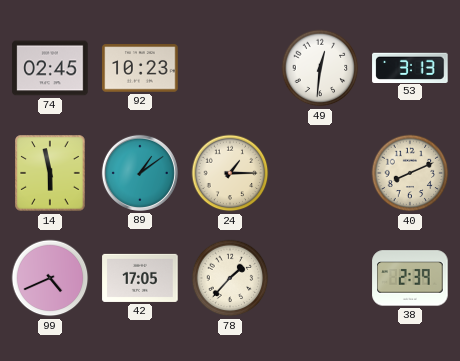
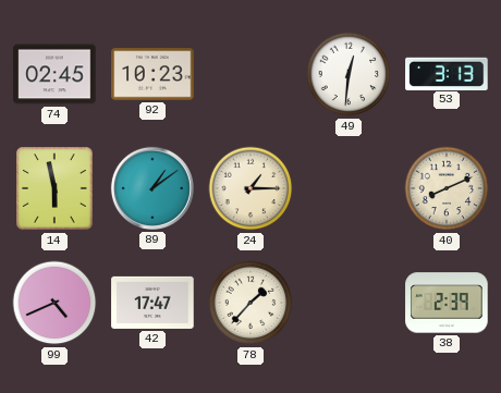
42: 17:05 -> 17:47 (152, 303)
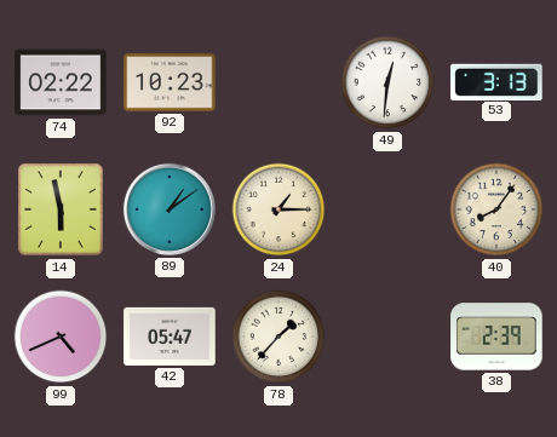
74: 02:45 -> 02:22 (61, 82)
40: 8:11 -> 8:06 (496, 209)
42: 17:47 -> 05:47 (170, 337)
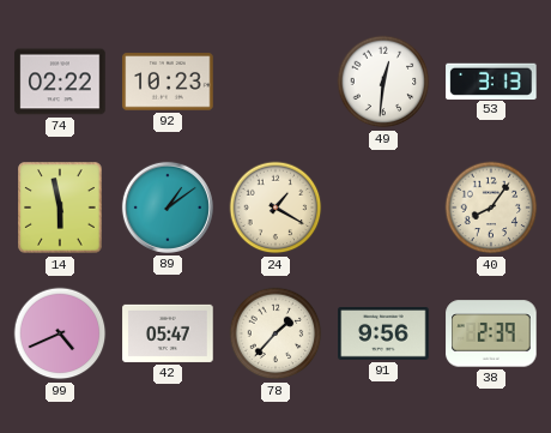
24: 1:15 -> 1:20 (275, 208)
91: none -> 9:56 (383, 333)
